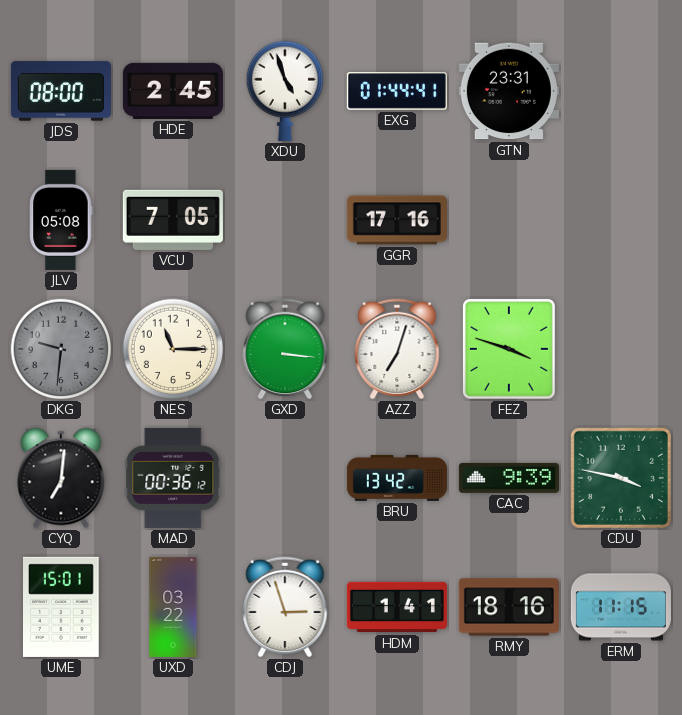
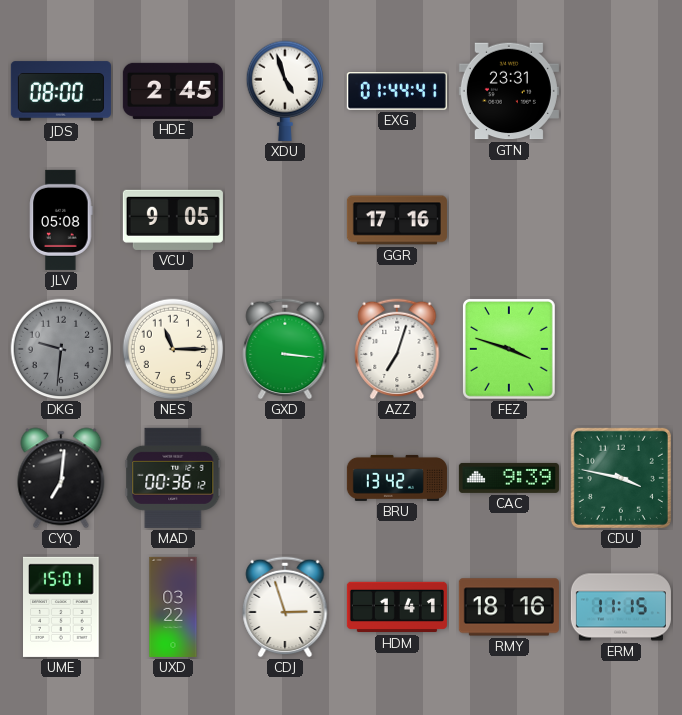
VCU: 7:05 -> 9:05 (173, 220)
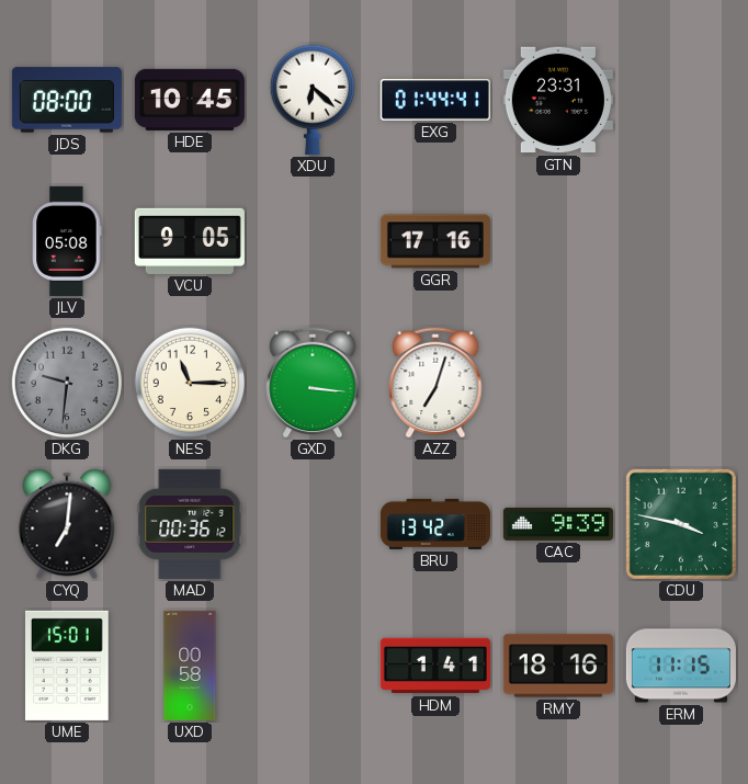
HDE: 2:45 -> 10:45 (190, 100)
XDU: 4:57 -> 6:22 (311, 100)
FEZ: 3:48 -> none (509, 349)
UXD: 03:22 -> 00:58 (190, 666)
CDJ: 2:57 -> none (285, 607)
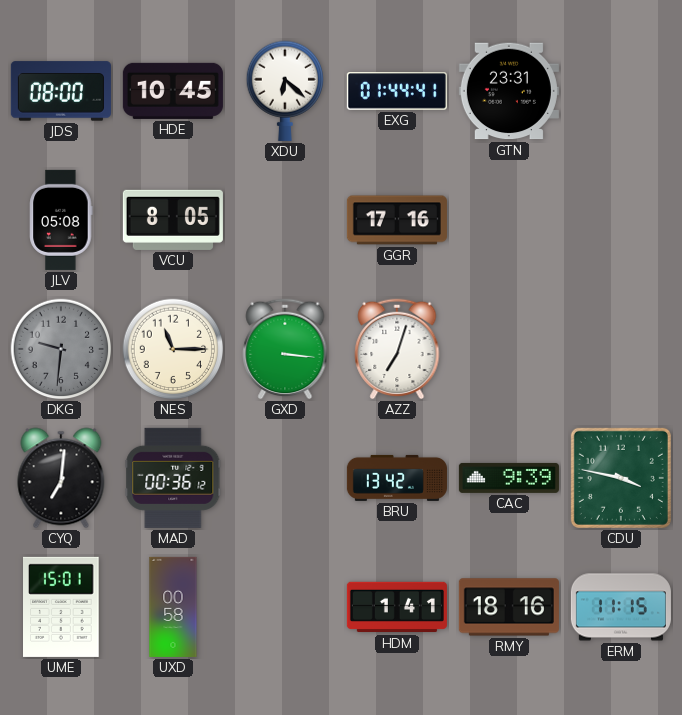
VCU: 9:05 -> 8:05 (173, 220)
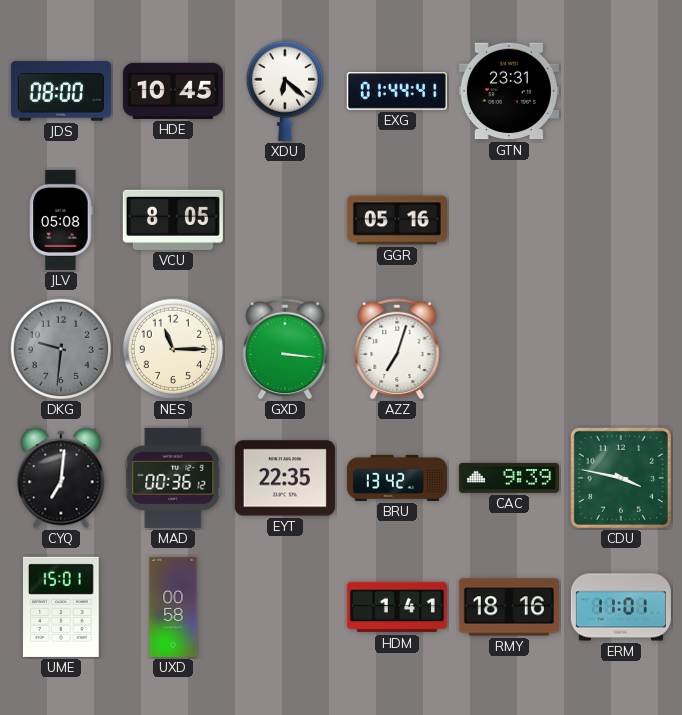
GGR: 17:16 -> 05:16 (397, 220)
EYT: none -> 22:35 (285, 478)
ERM: 11:15 -> 11:01 (621, 607)
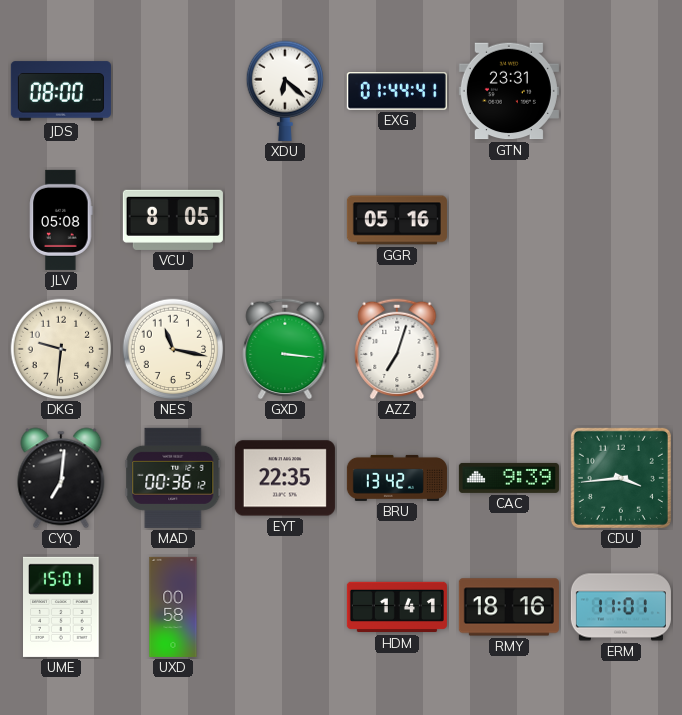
HDE: 10:45 -> none (173, 91)
DKG dial: grey -> cream (61, 349)
NES: 11:15 -> 11:17 (173, 349)
CDU: 3:47 -> 3:44 (621, 478)
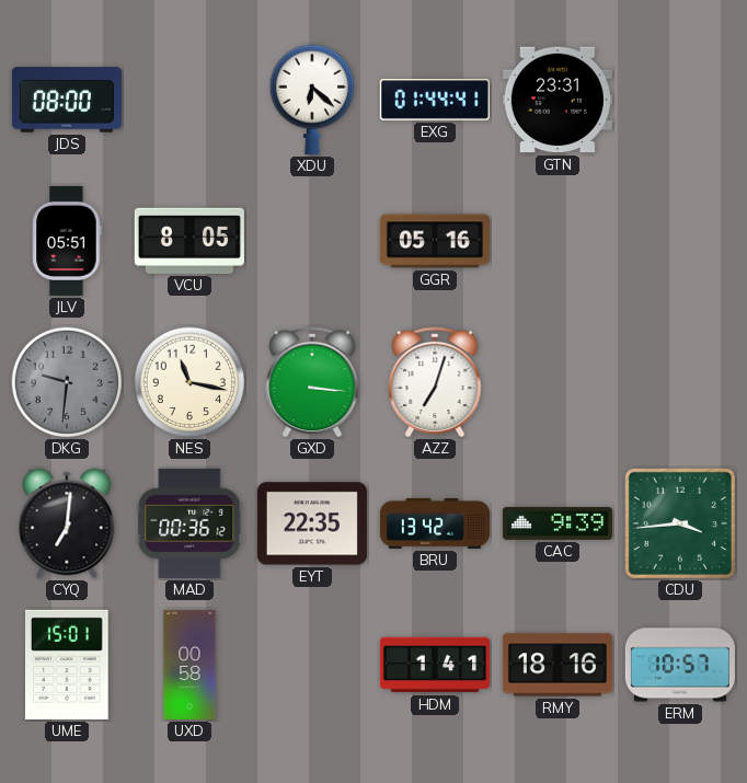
JLV: 05:08 -> 05:51 (67, 241)
DKG dial: cream -> grey (67, 382)
ERM: 11:01 -> 10:57 (680, 665)
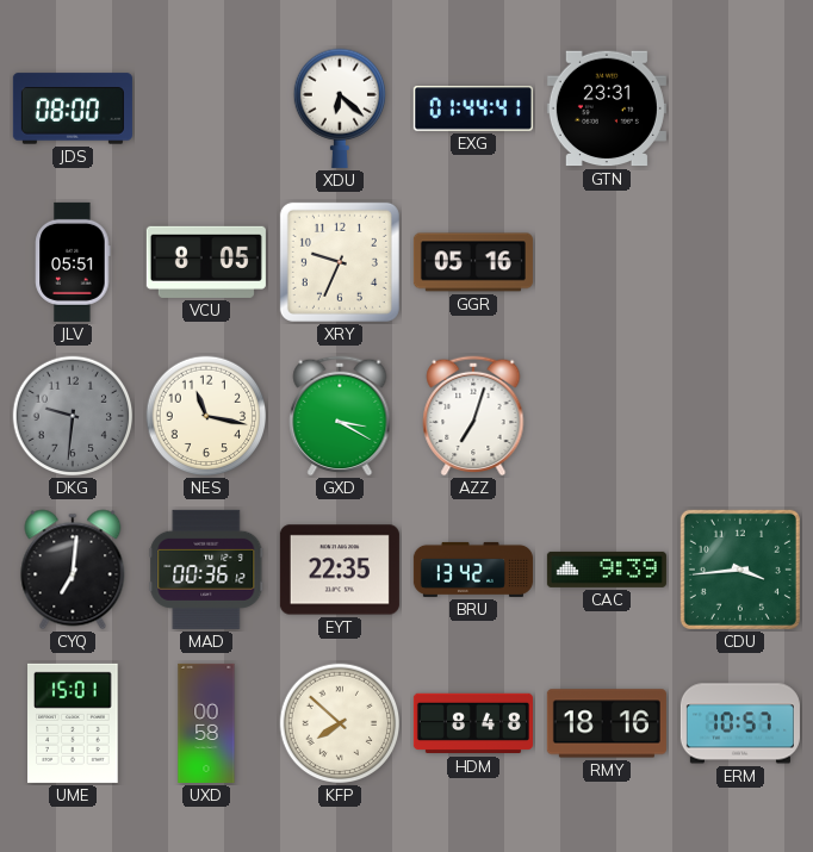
XRY: none -> 9:34 (340, 262)
GXD: 3:16 -> 3:20 (340, 416)
KFP: none -> 7:52 (340, 723)
HDM: 1:41 -> 8:48 (473, 723)
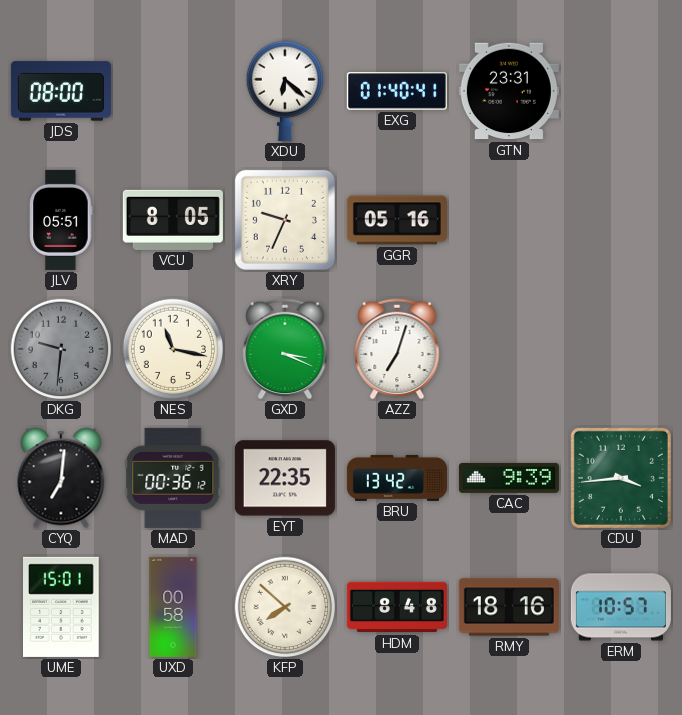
EXG: 01:44 -> 01:40 (397, 91)
GXD: 3:20 -> 3:19 (285, 349)
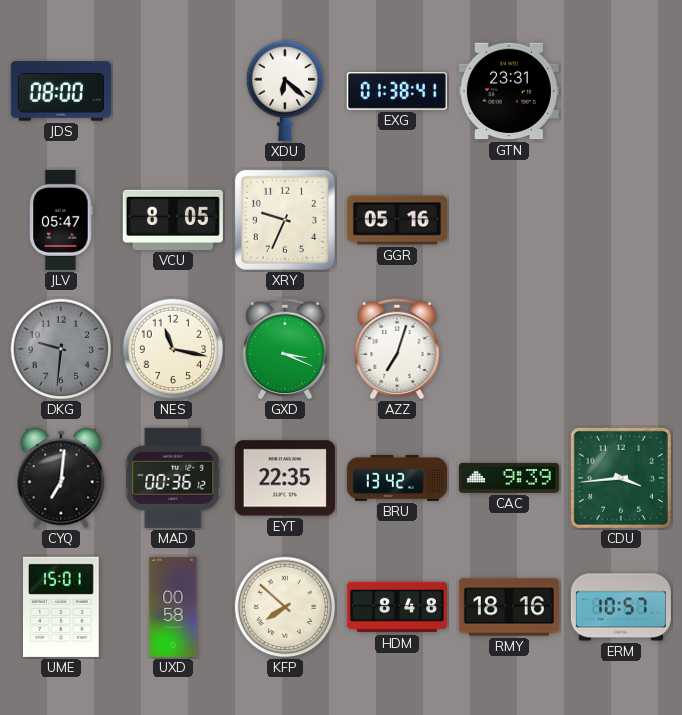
EXG: 01:40 -> 01:38 (397, 91)
JLV: 05:51 -> 05:47 (61, 220)
